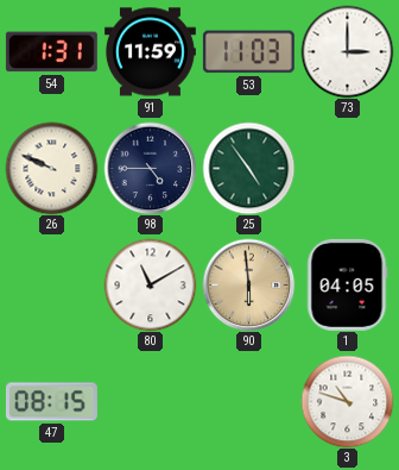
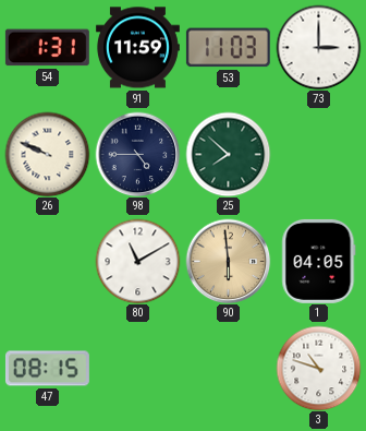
25: 4:54 -> 7:52 (228, 154)
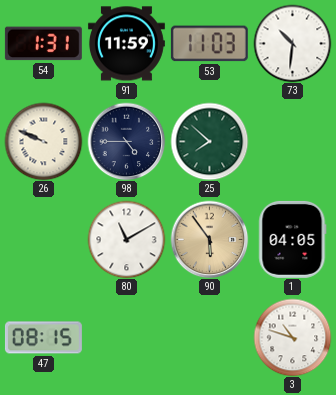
73: 3:00 -> 10:31 (292, 43)
90: 5:59 -> 5:54 (209, 239)
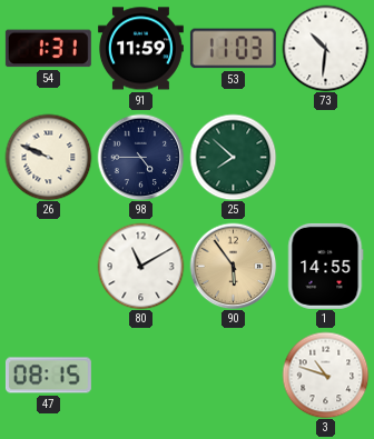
1: 04:05 -> 14:55 (326, 266)
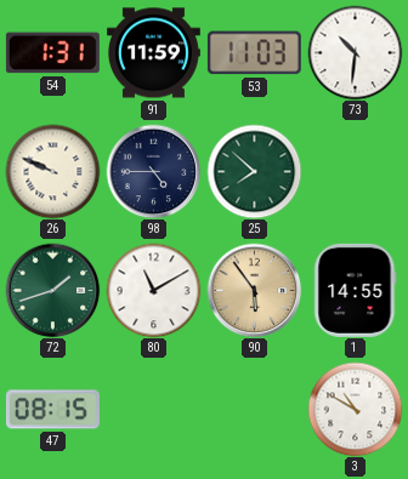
72: none -> 1:42 (52, 290)
3: 10:48 -> 10:50 (355, 409)
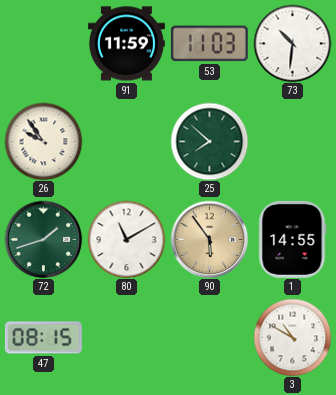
54: 1:31 -> none (52, 53)
26: 9:49 -> 9:54 (43, 141)
98: 4:45 -> none (153, 171)
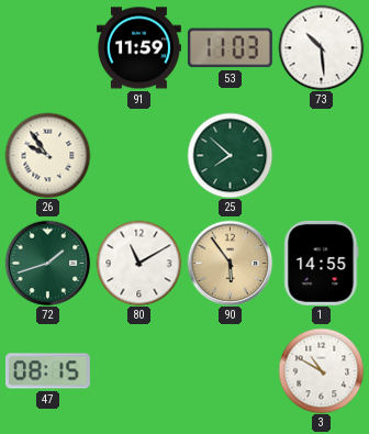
73: 10:31 -> 10:29 (321, 47)
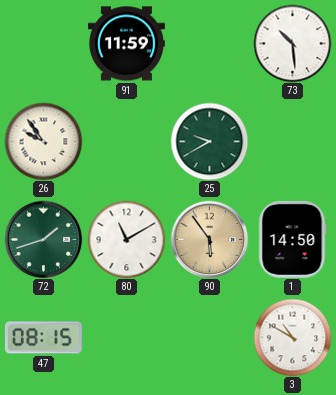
53: 11:03 -> none (230, 48)
25: 7:52 -> 9:40 (209, 141)
1: 14:55 -> 14:50 (293, 239)
